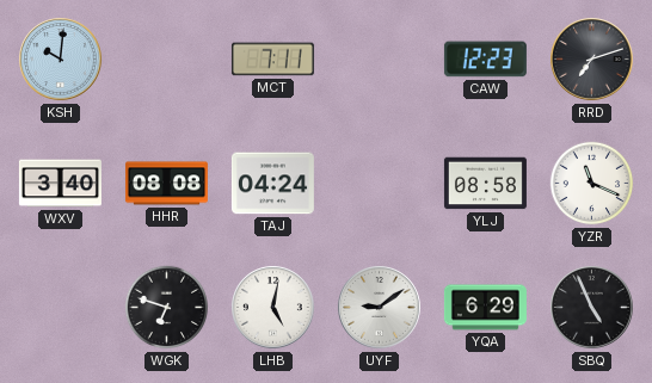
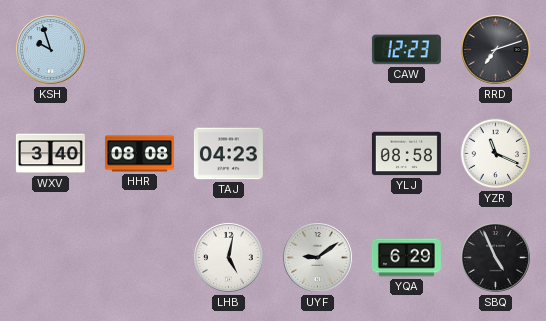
KSH: 10:01 -> 9:57 (51, 50)
MCT: 7:11 -> none (272, 60)
TAJ: 04:24 -> 04:23 (228, 154)
WGK: 6:48 -> none (167, 308)
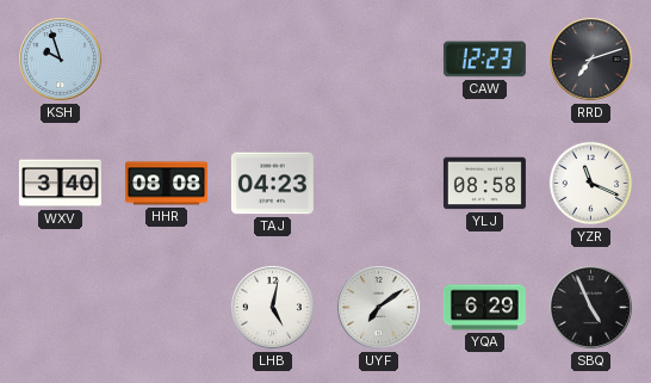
UYF: 9:09 -> 7:09 (379, 308)
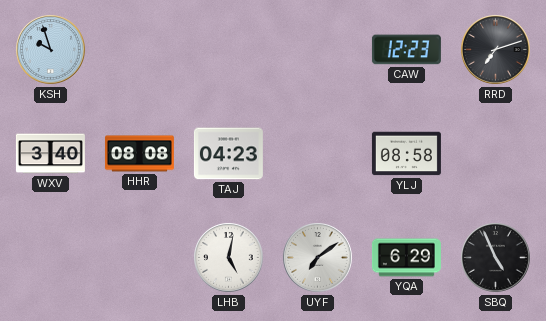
YZR: 11:19 -> none (591, 184)
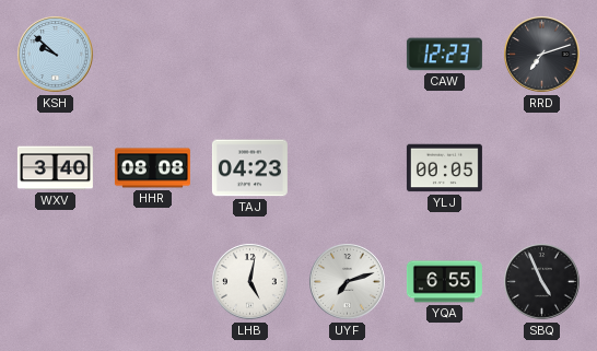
KSH: 9:57 -> 9:52 (56, 55)
YLJ: 08:58 -> 00:05 (444, 168)
UYF: 7:09 -> 7:12 (348, 282)
YQA: 6:29 -> 6:55 (444, 282)
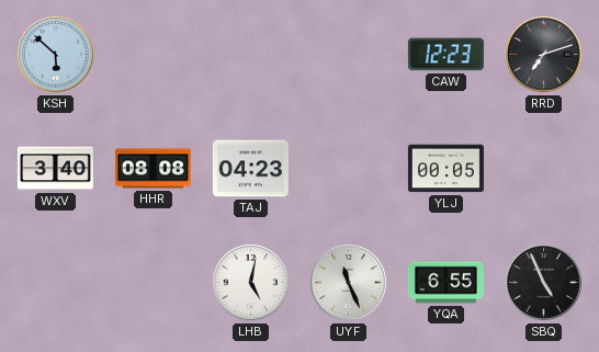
KSH: 9:52 -> 5:52 (56, 55)
UYF: 7:12 -> 11:26 (349, 283)
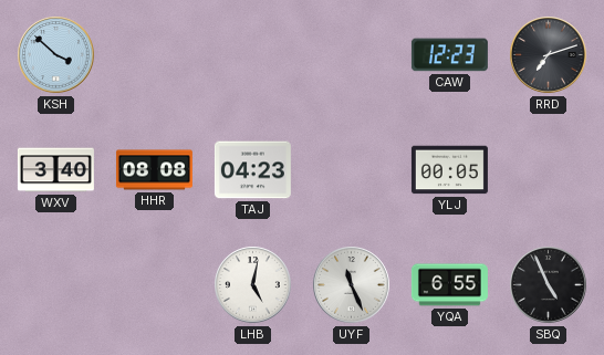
KSH: 5:52 -> 3:52 (56, 55)
